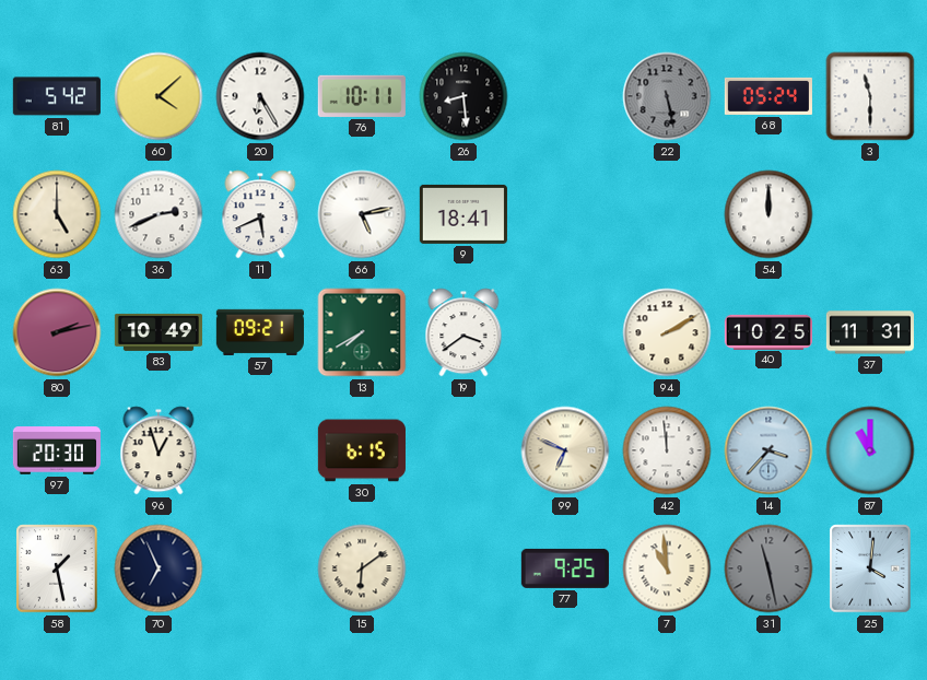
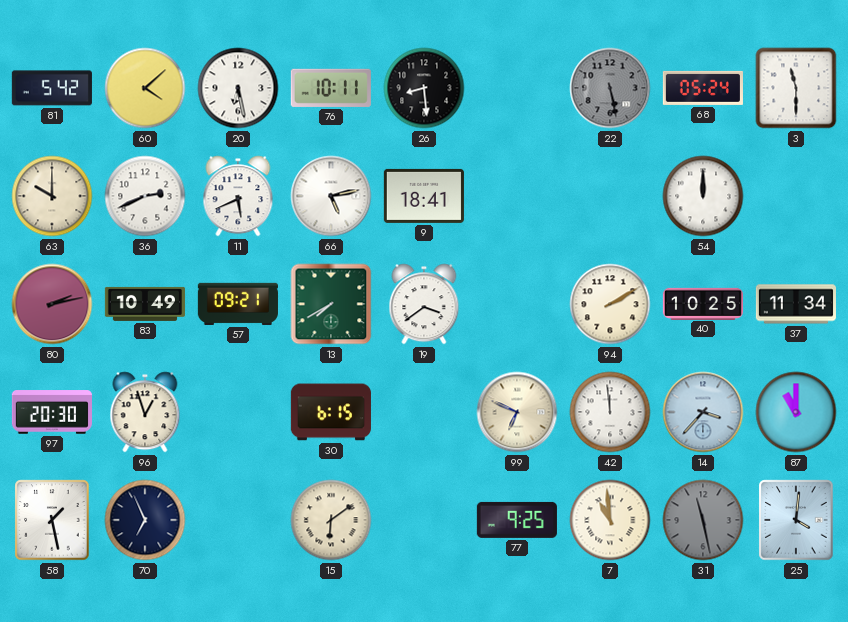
20: 6:25 -> 6:28 (238, 88)
63: 5:00 -> 10:00 (52, 196)
37: 11:31 -> 11:34 (796, 304)
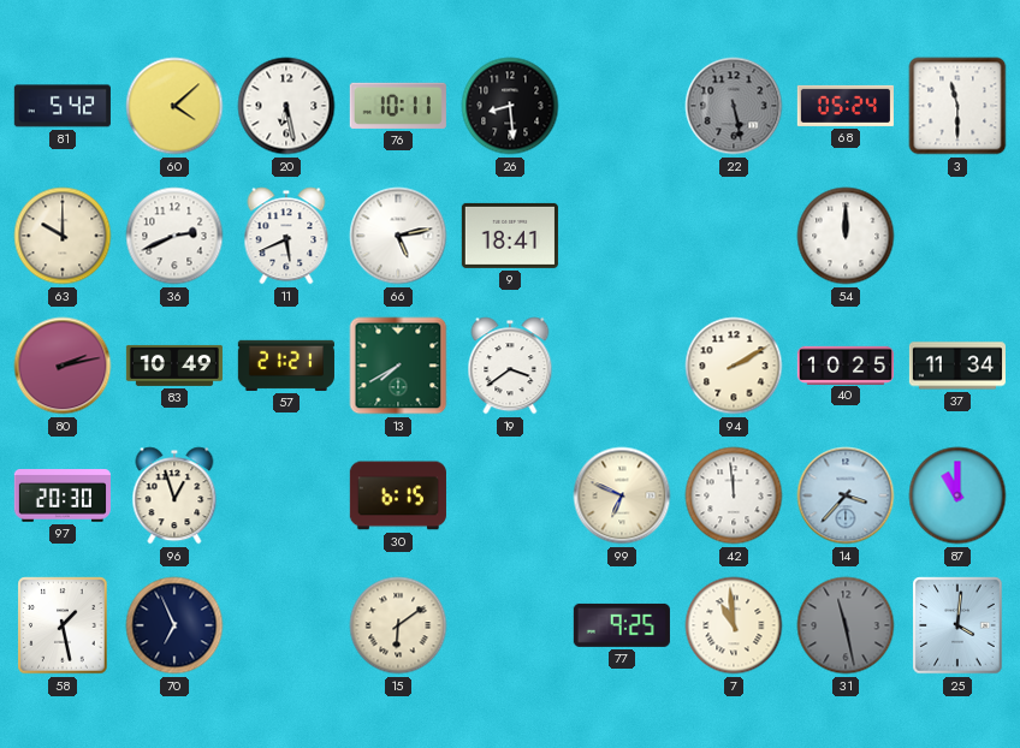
57: 09:21 -> 21:21 (286, 366)
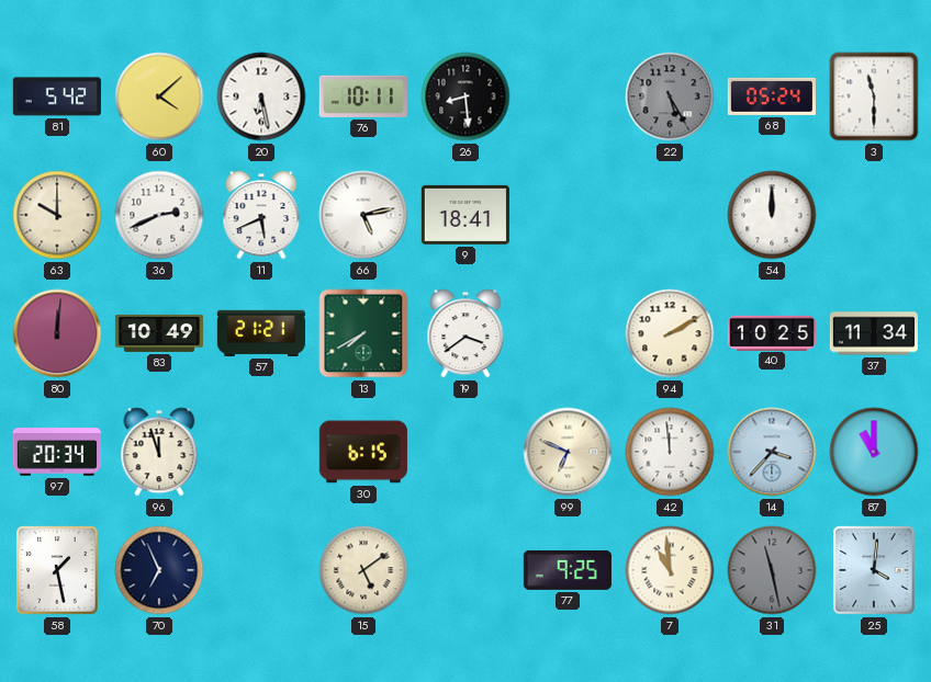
22: 5:28 -> 5:25 (670, 96)
80: 2:13 -> 12:01 (57, 333)
97: 20:30 -> 20:34 (57, 452)
96: 12:57 -> 11:57 (159, 452)
15: 6:09 -> 5:09 (363, 570)
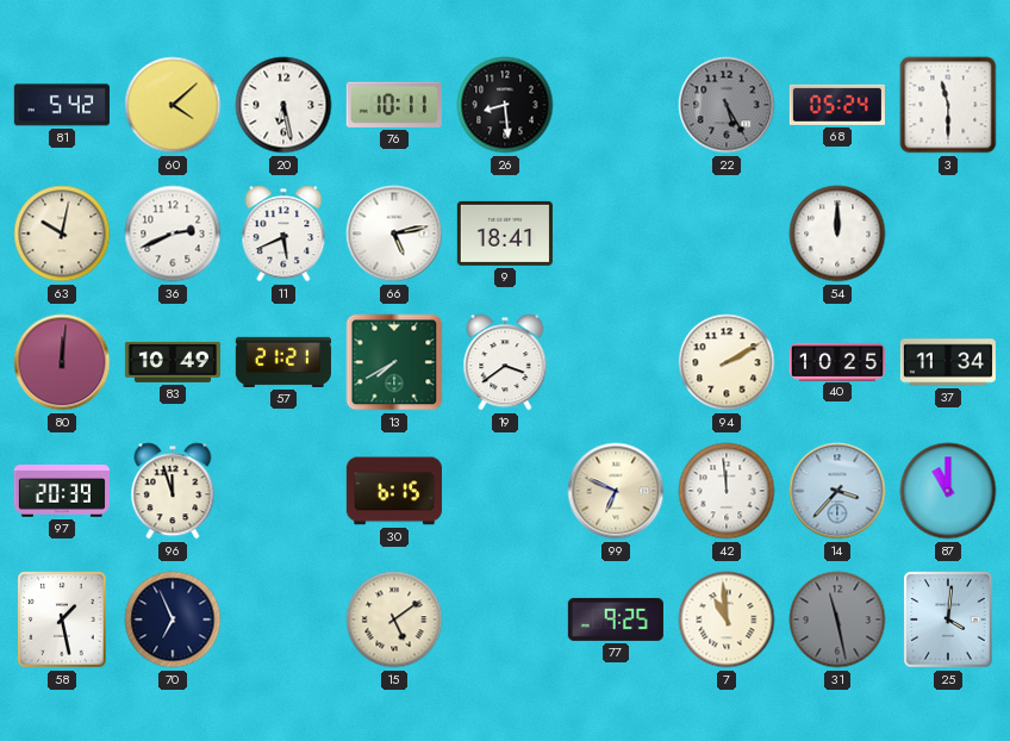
63: 10:00 -> 10:02 (62, 233)
97: 20:34 -> 20:39 (62, 491)
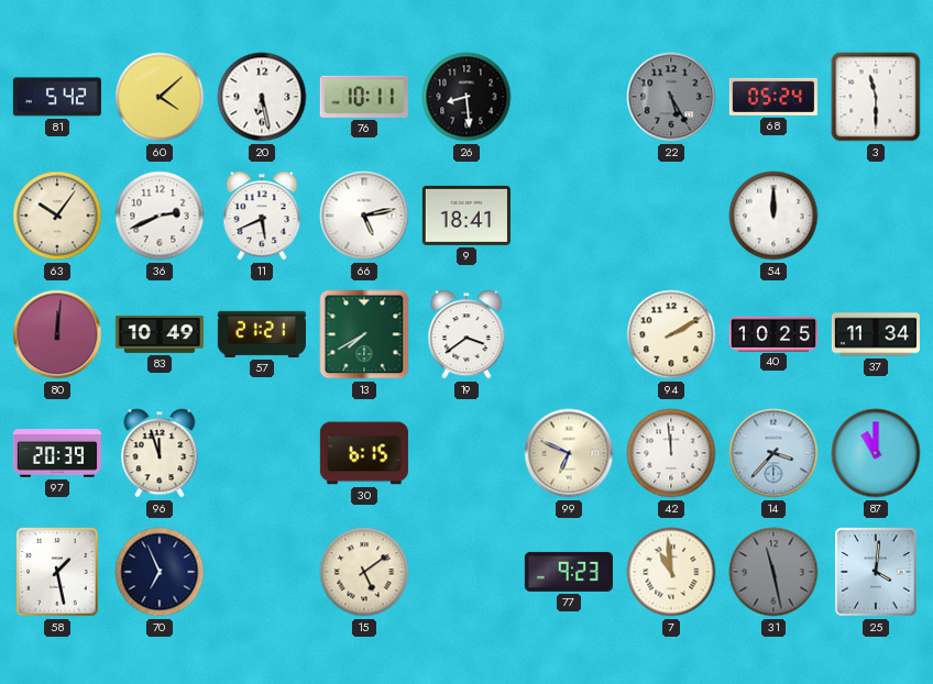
63: 10:02 -> 10:06 (57, 216)
77: 9:25 -> 9:23 (569, 572)
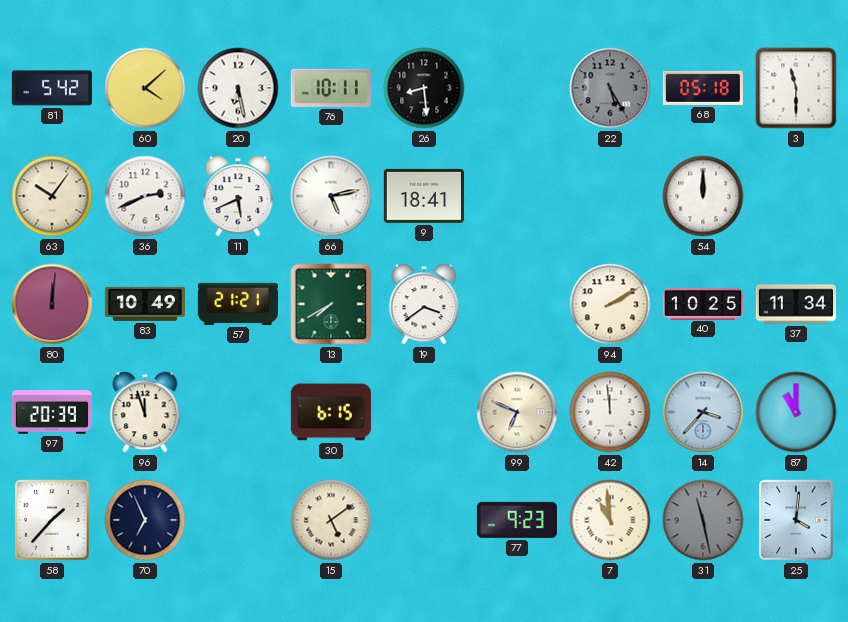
68: 05:24 -> 05:18 (703, 88)
58: 1:28 -> 1:37 (52, 520)
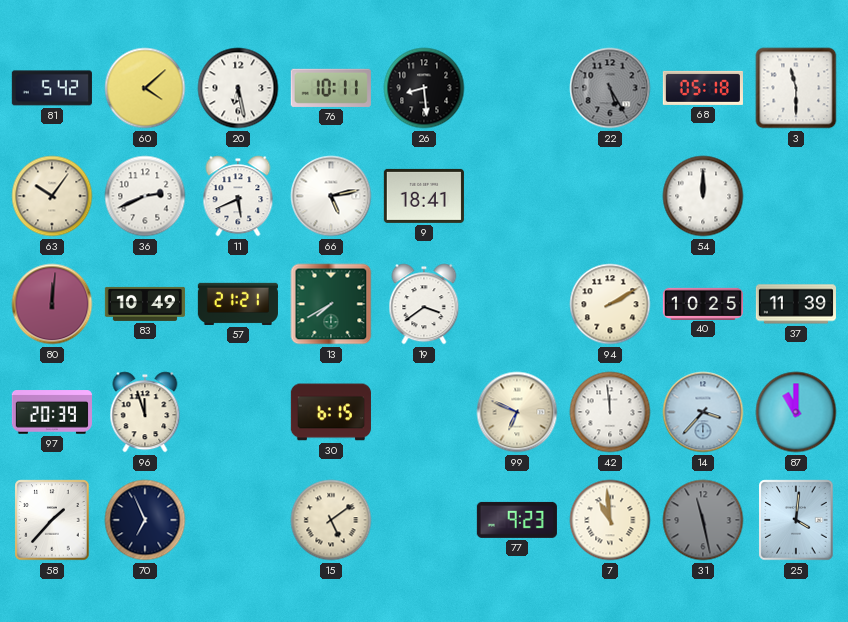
37: 11:34 -> 11:39 (796, 304)
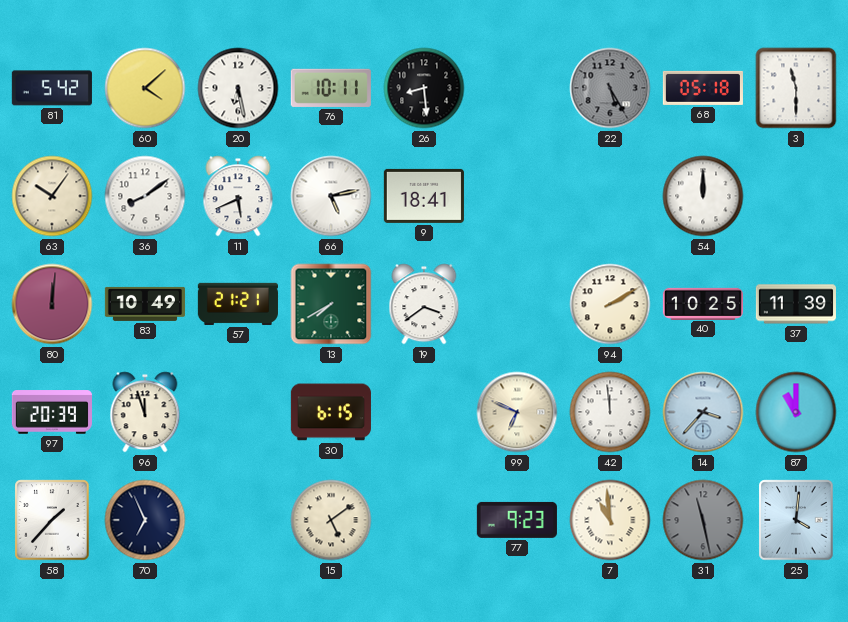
36: 2:41 -> 8:09 (145, 196)
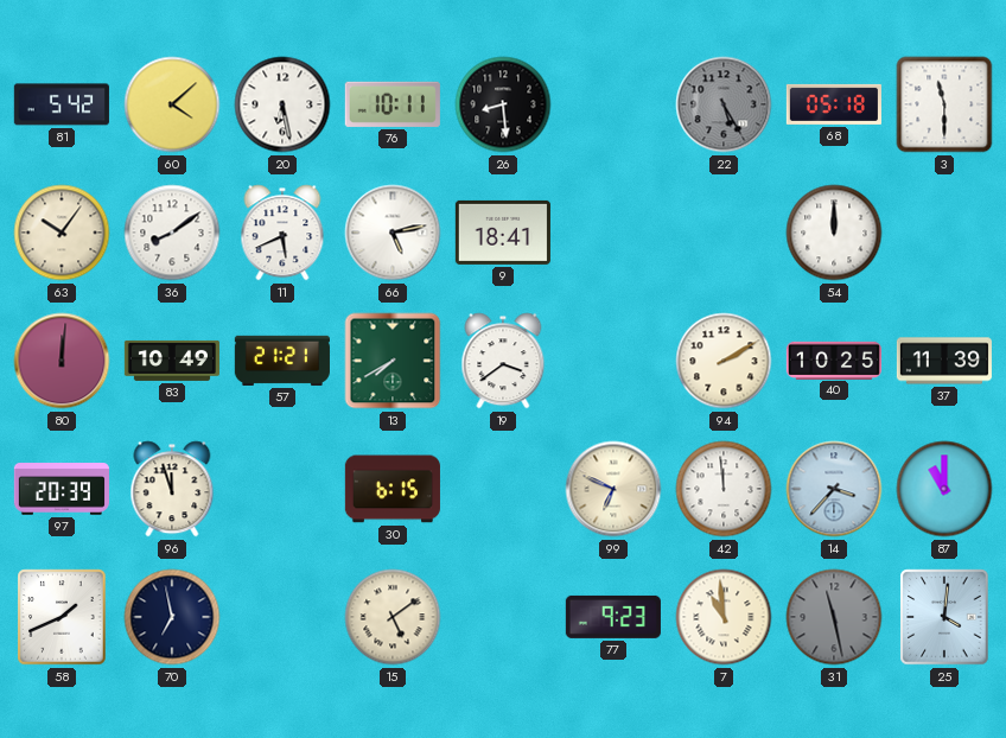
58: 1:37 -> 1:41 (62, 617)
70: 6:56 -> 6:58 (172, 617)
